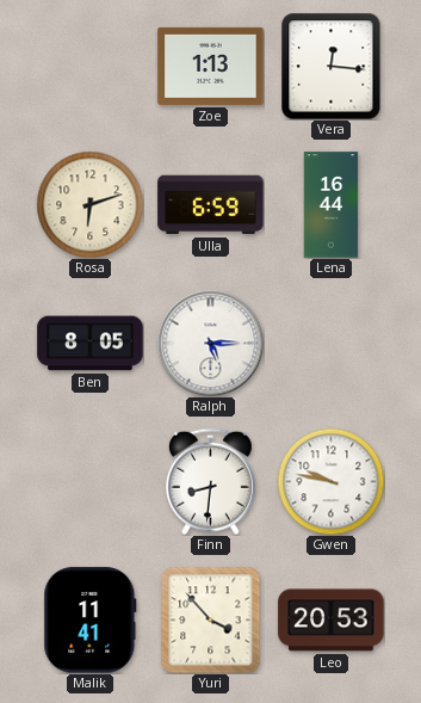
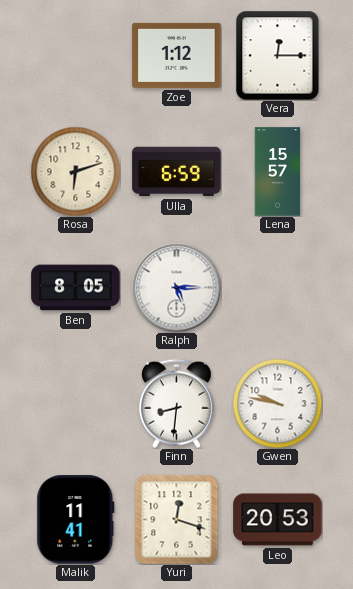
Zoe: 1:13 -> 1:12 (177, 55)
Vera: 12:16 -> 12:15 (278, 55)
Lena: 16:44 -> 15:57 (278, 172)
Yuri: 3:53 -> 12:18 (177, 519)
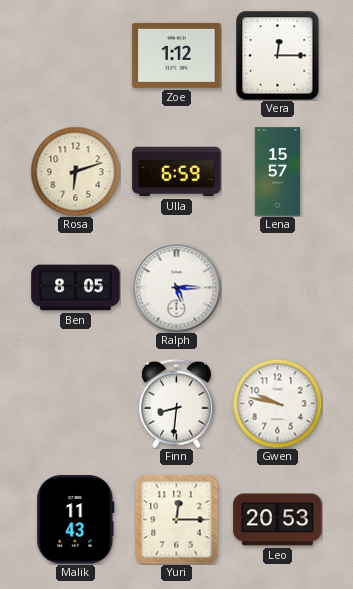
Malik: 11:41 -> 11:43 (76, 520)
Yuri: 12:18 -> 12:15 (177, 519)
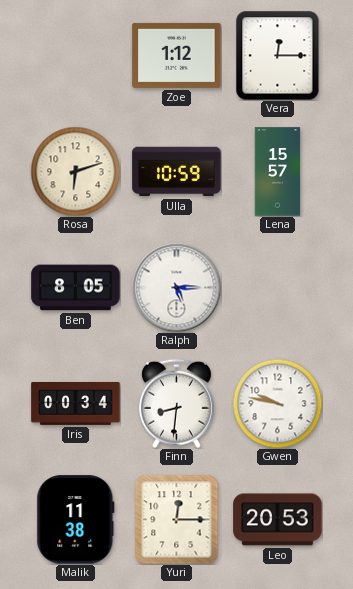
Ulla: 6:59 -> 10:59 (177, 172)
Iris: none -> 00:34 (76, 403)
Malik: 11:43 -> 11:38 (76, 520)
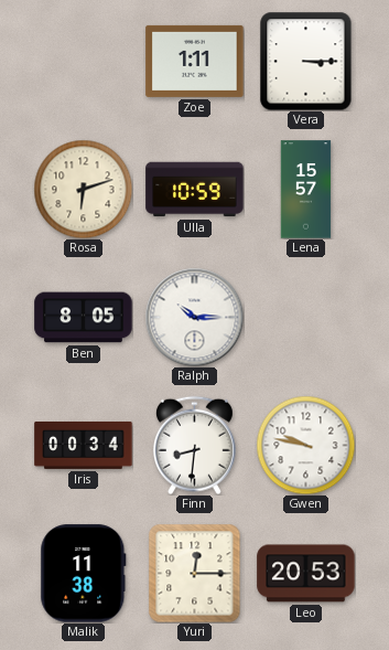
Zoe: 1:12 -> 1:11 (195, 61)
Vera: 12:15 -> 3:15 (306, 61)
Ralph: 5:15 -> 10:15 (194, 317)
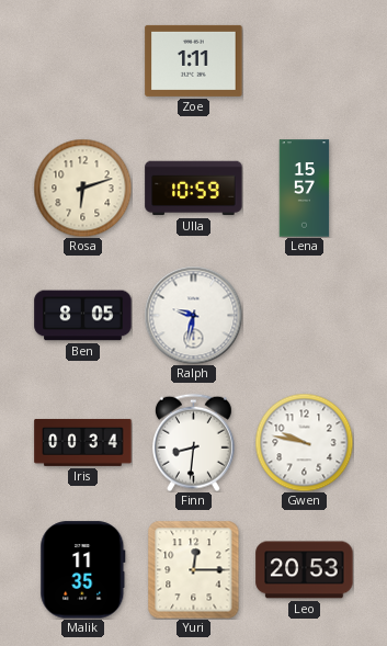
Vera: 3:15 -> none (306, 61)
Ralph: 10:15 -> 9:32 (193, 315)
Malik: 11:38 -> 11:35 (83, 570)
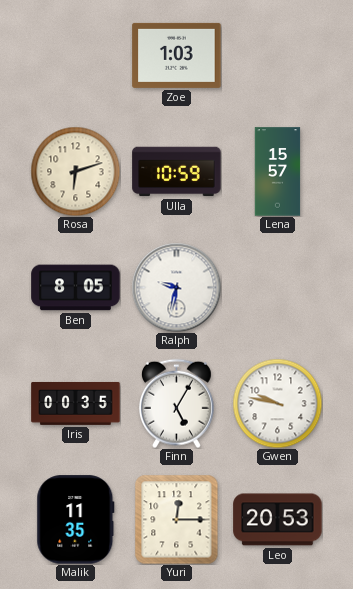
Zoe: 1:11 -> 1:03 (177, 55)
Iris: 00:34 -> 00:35 (76, 403)
Finn: 8:31 -> 5:05 (176, 403)
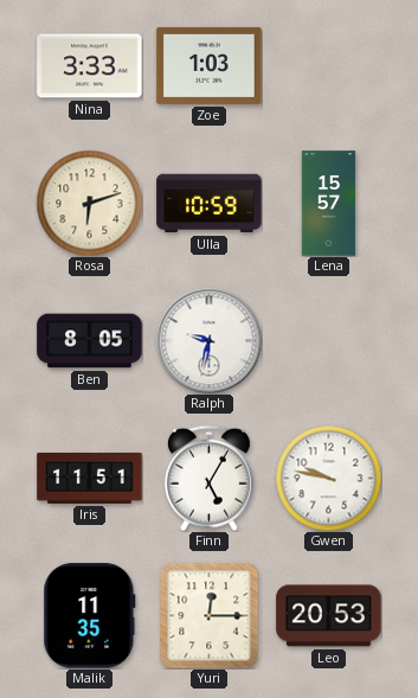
Nina: none -> 3:33 (90, 66)
Iris: 00:35 -> 11:51 (90, 478)
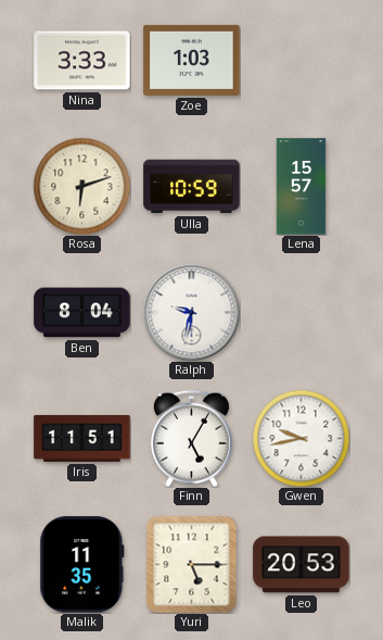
Ben: 8:05 -> 8:04 (82, 313)
Gwen: 9:47 -> 9:43 (301, 438)
Yuri: 12:15 -> 5:15 (192, 564)
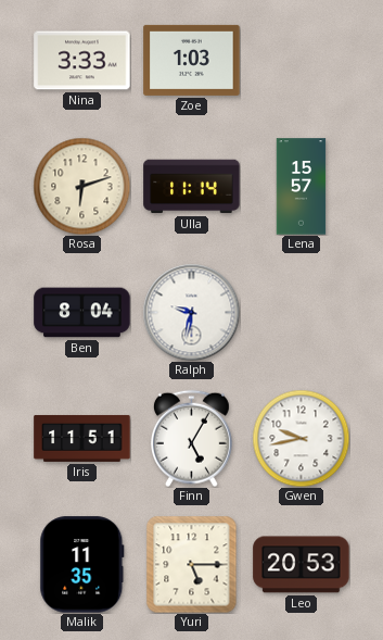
Ulla: 10:59 -> 11:14 (192, 187)
